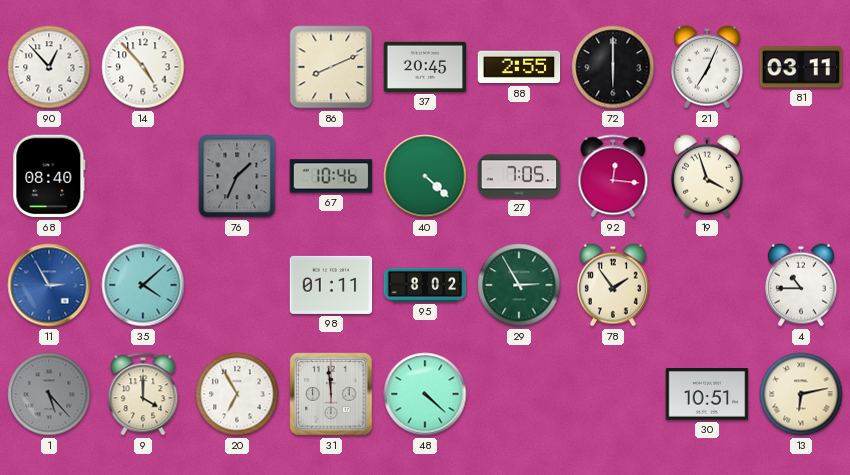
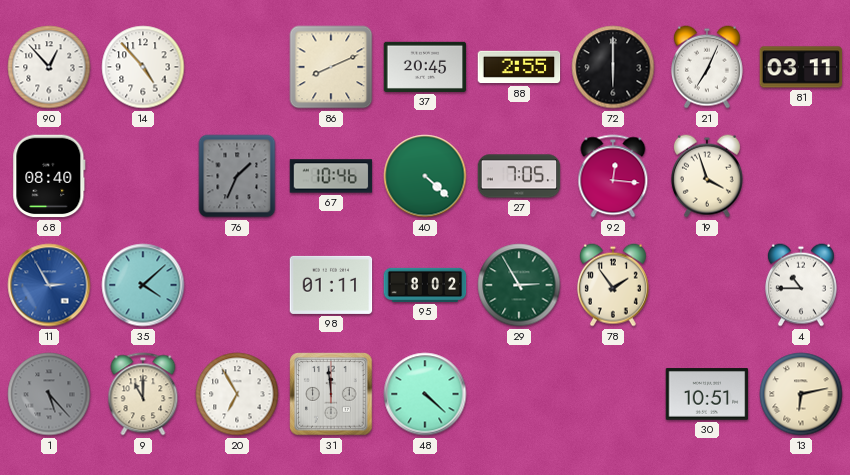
9: 4:00 -> 11:00 (143, 394)
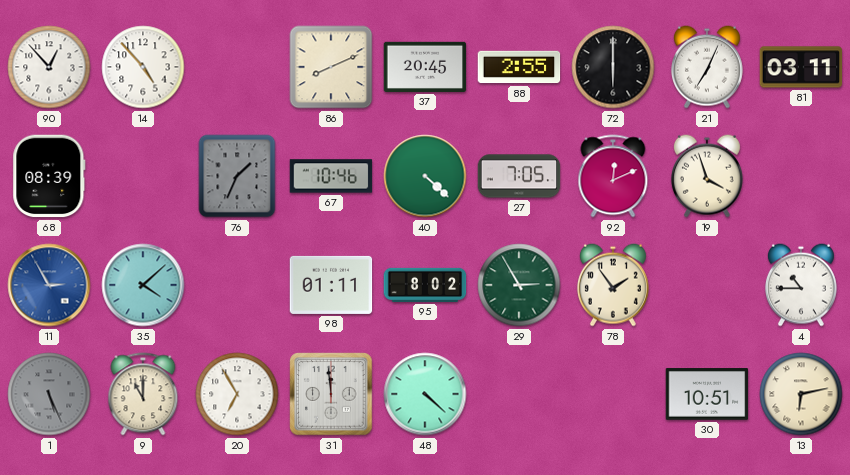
68: 08:40 -> 08:39 (49, 176)
92: 12:16 -> 12:11 (613, 176)
1: 5:23 -> 5:26 (49, 394)
